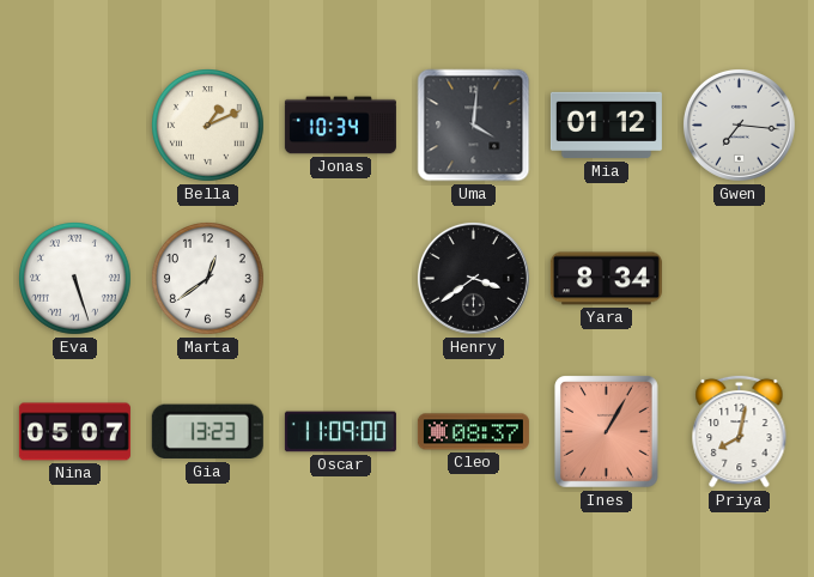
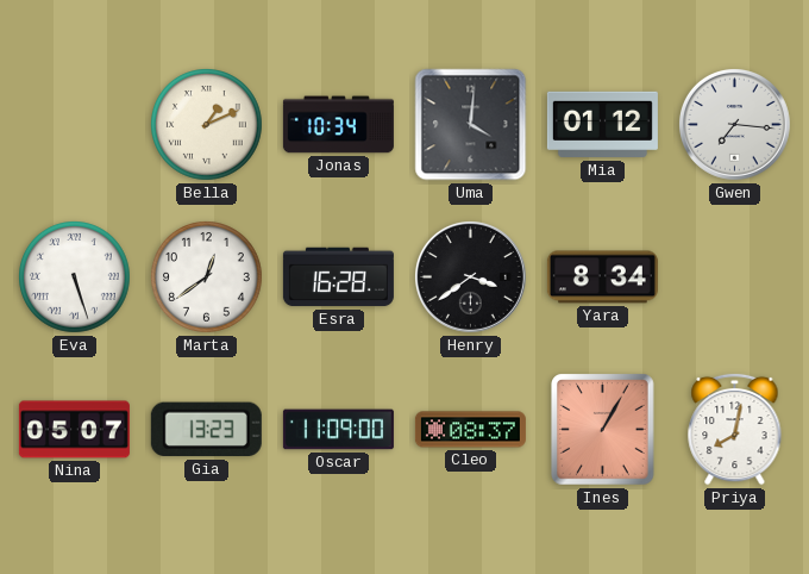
Esra: none -> 16:28 (338, 277)
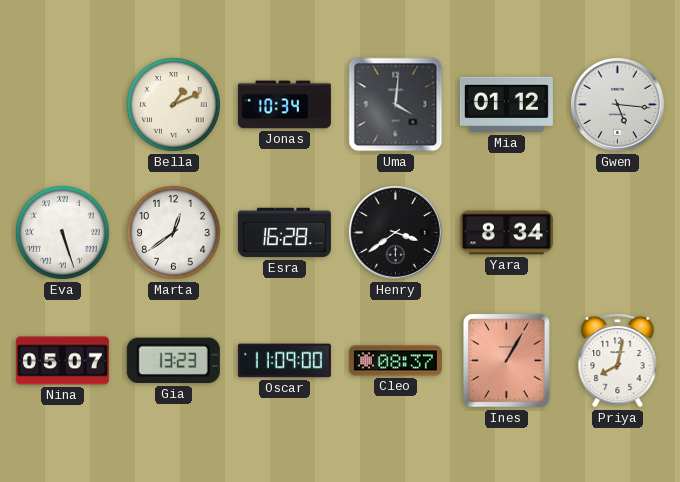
Gwen: 7:16 -> 5:16 (617, 104)
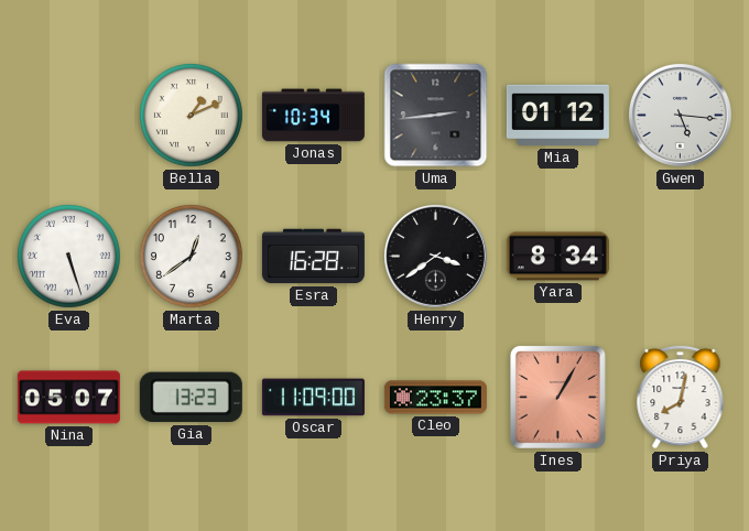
Uma: 4:01 -> 2:44 (436, 116)
Cleo: 08:37 -> 23:37 (435, 398)
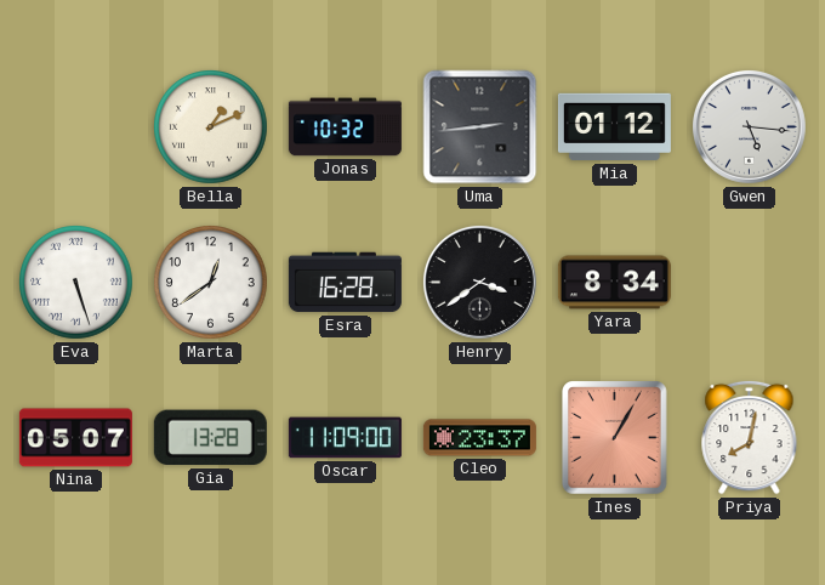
Jonas: 10:34 -> 10:32 (345, 127)
Gia: 13:23 -> 13:28 (210, 438)
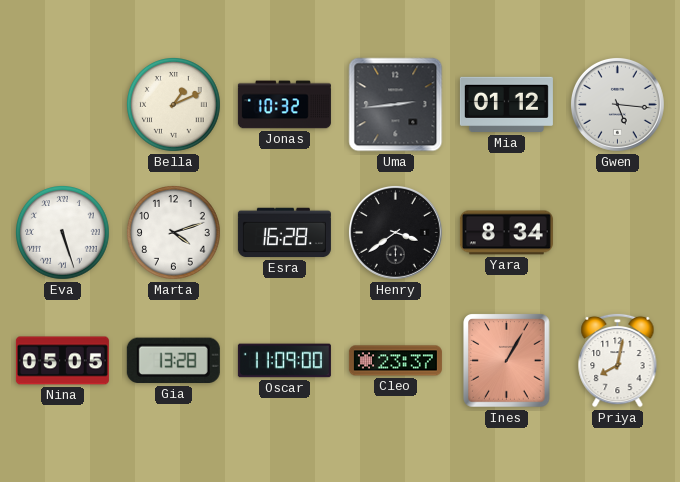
Marta: 12:39 -> 4:12 (174, 233)
Nina: 05:07 -> 05:05 (62, 361)
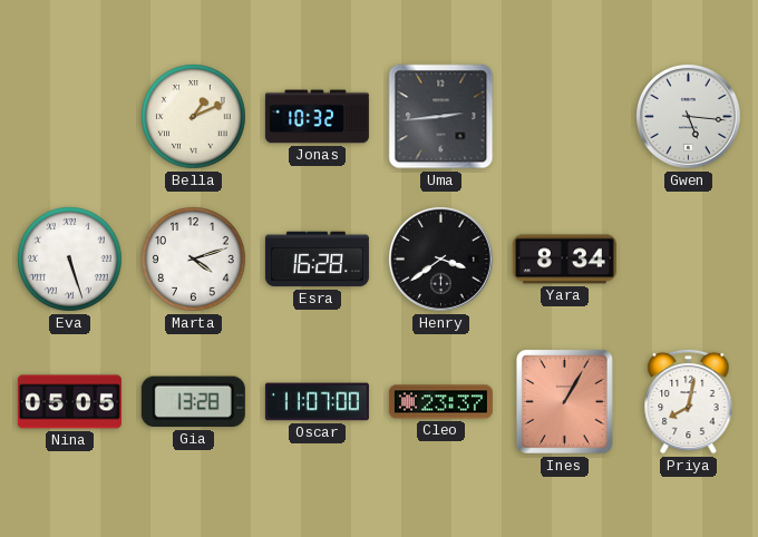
Mia: 01:12 -> none (506, 105)
Oscar: 11:09 -> 11:07 (317, 402)
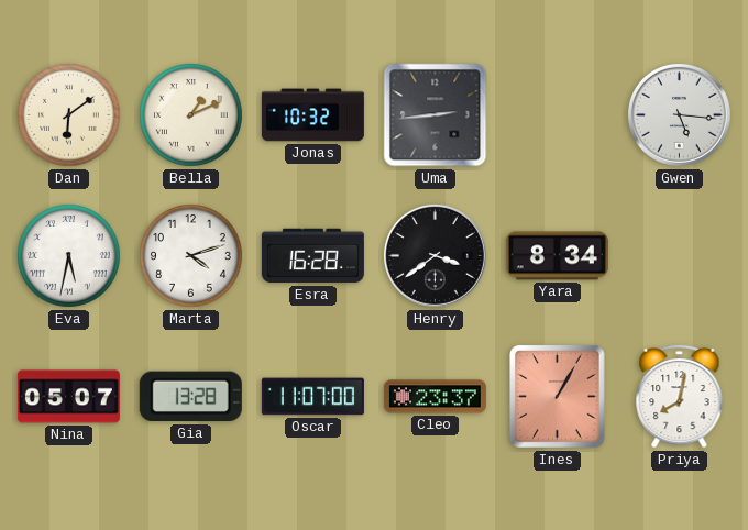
Dan: none -> 6:09 (69, 115)
Eva: 5:27 -> 5:32 (69, 256)
Nina: 05:05 -> 05:07 (68, 397)
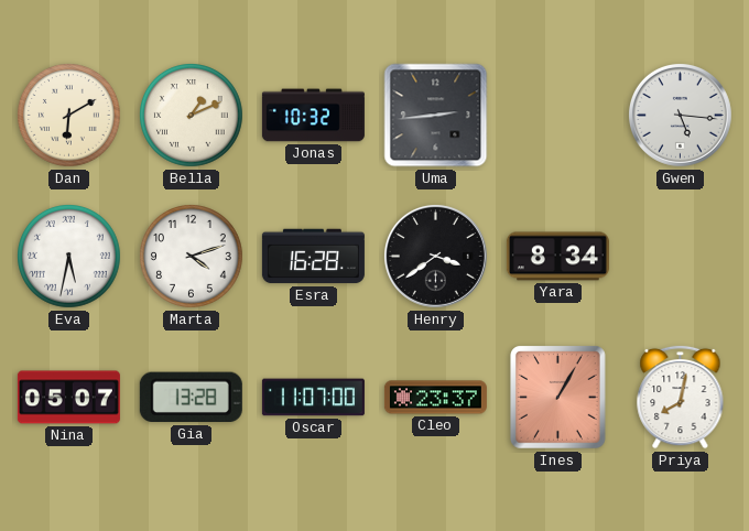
Dan: 6:09 -> 6:10 (69, 116)
